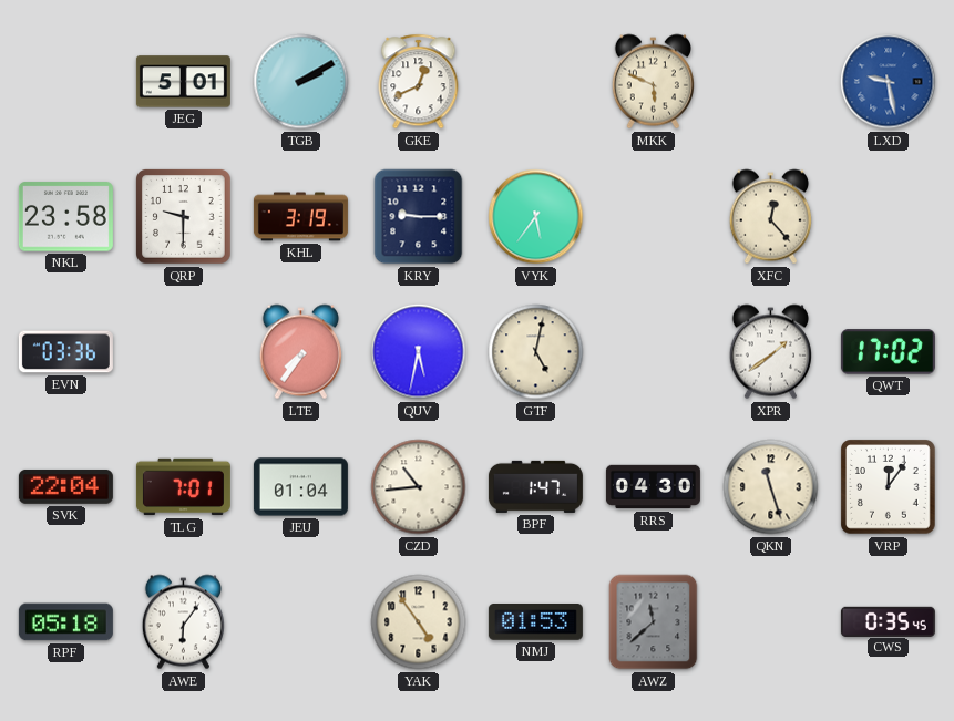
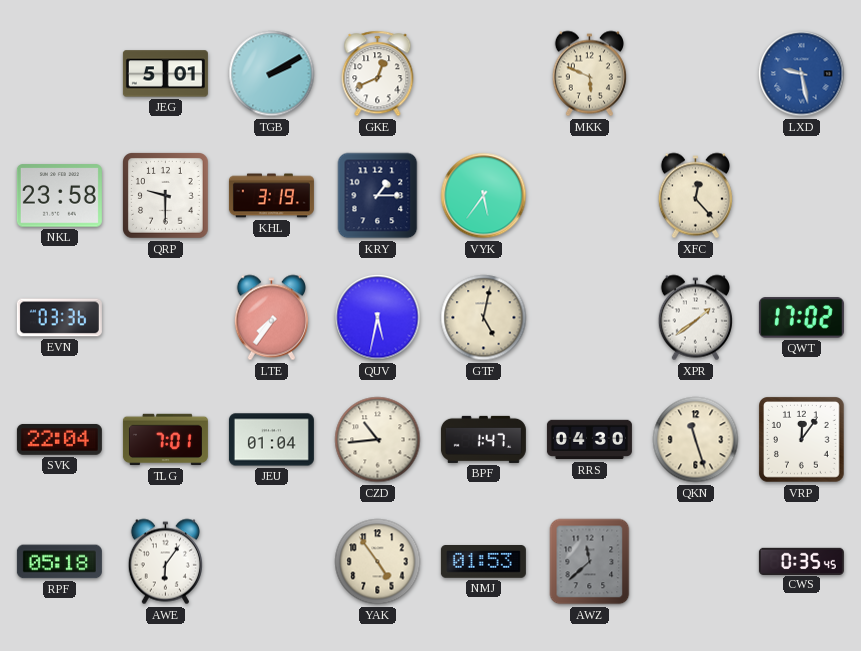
KRY: 9:15 -> 1:15 (378, 196)
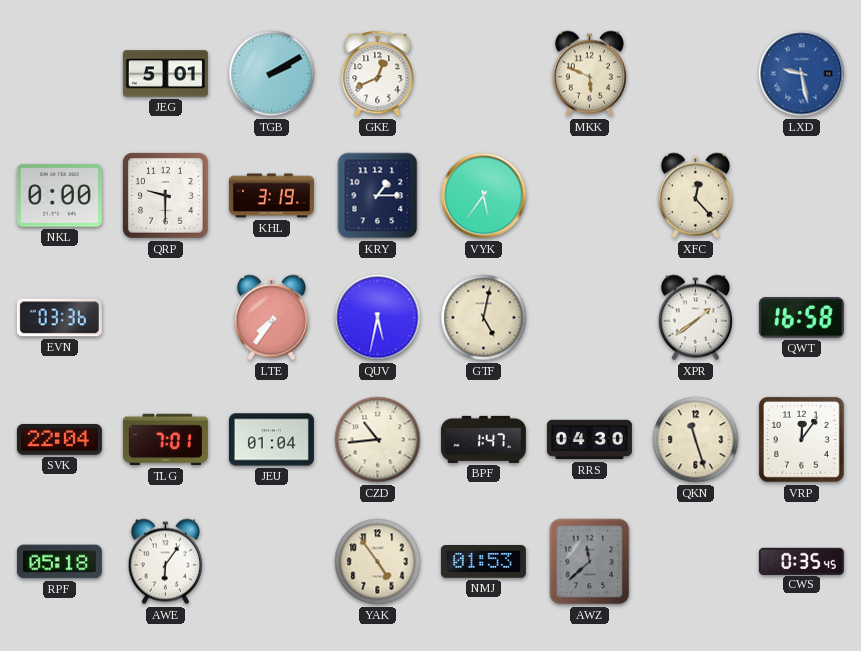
NKL: 23:58 -> 0:00 (59, 196)
QWT: 17:02 -> 16:58 (801, 318)
